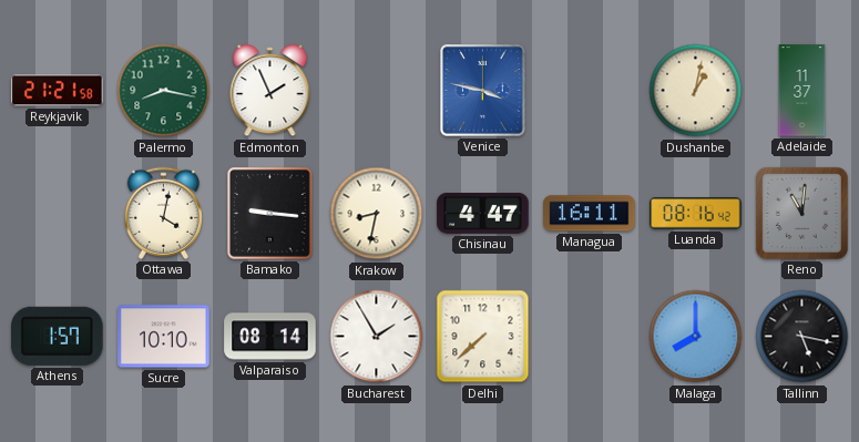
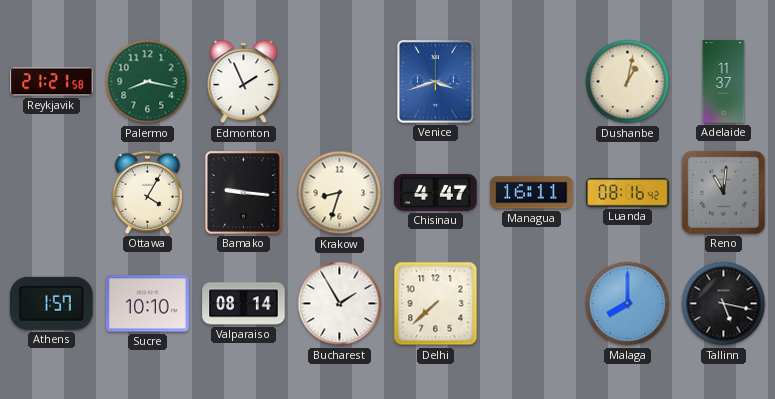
Venice: 3:47 -> 3:42 (436, 82)
Ottawa: 4:02 -> 4:05 (147, 192)
Krakow: 8:32 -> 8:33 (340, 193)
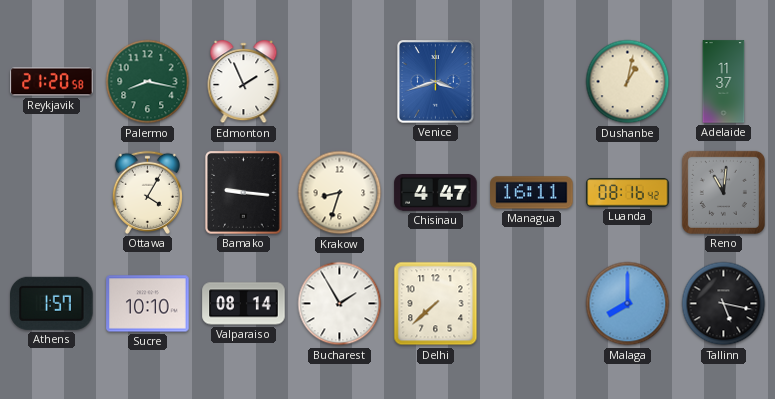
Reykjavik: 21:21 -> 21:20 (52, 82)
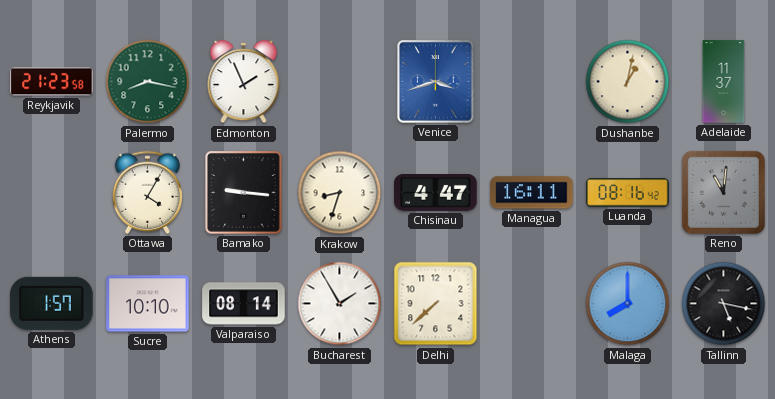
Reykjavik: 21:20 -> 21:23 (52, 82)
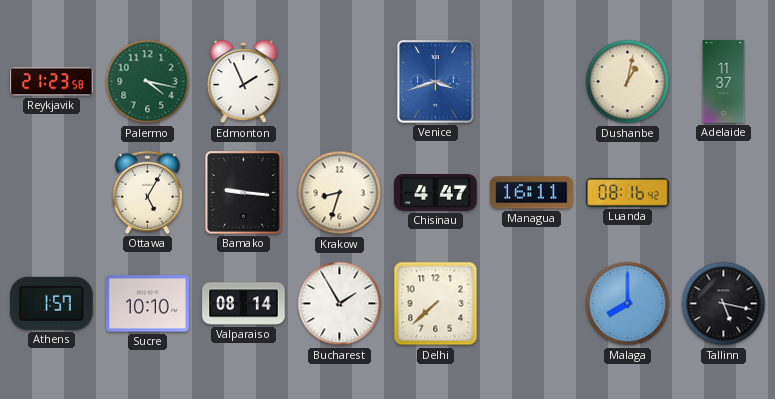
Palermo: 8:17 -> 4:17 (148, 82)
Ottawa: 4:05 -> 5:05 (147, 192)
Reno: 11:01 -> none (723, 192)
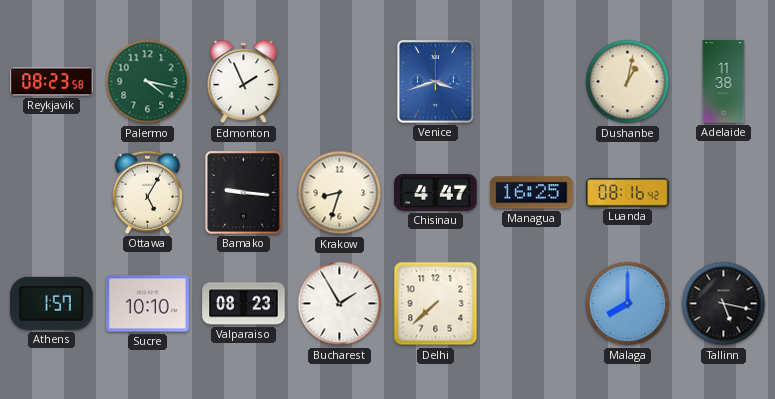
Reykjavik: 21:23 -> 08:23 (52, 82)
Adelaide: 11:37 -> 11:38 (724, 82)
Managua: 16:11 -> 16:25 (532, 193)
Valparaiso: 08:14 -> 08:23 (244, 304)
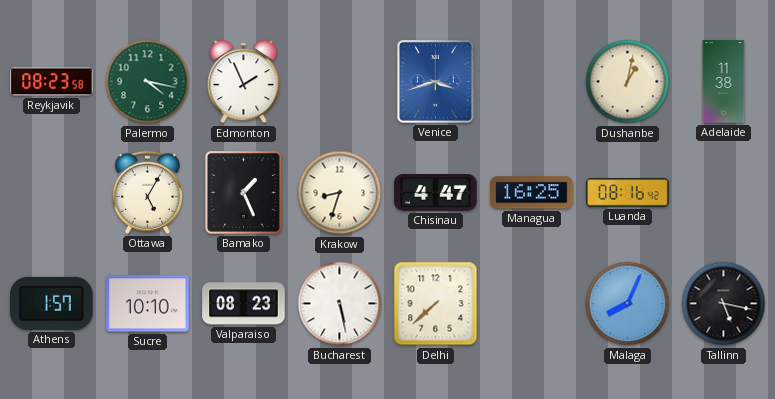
Bamako: 9:16 -> 1:26 (244, 193)
Bucharest: 1:55 -> 5:28 (340, 304)
Malaga: 8:00 -> 8:04 (628, 304)
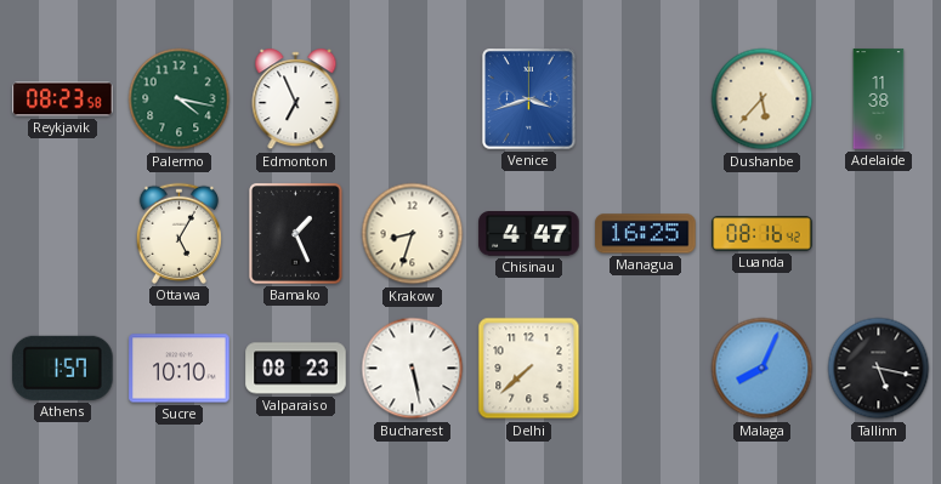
Edmonton: 1:56 -> 6:56 (296, 99)
Dushanbe: 1:02 -> 5:37 (763, 99)
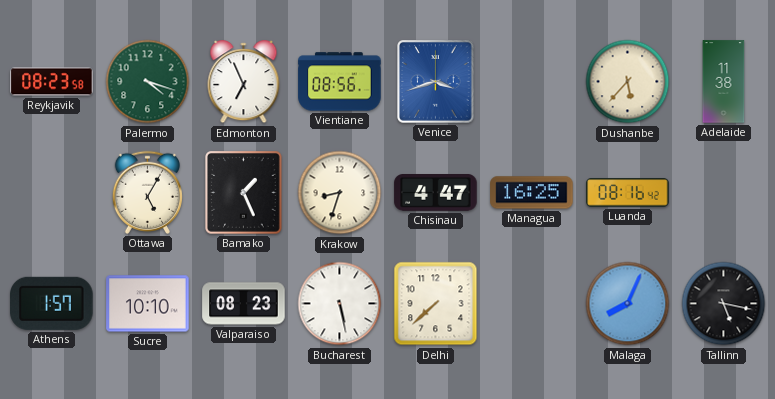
Palermo: 4:17 -> 4:18 (148, 82)
Vientiane: none -> 08:56 (340, 82)
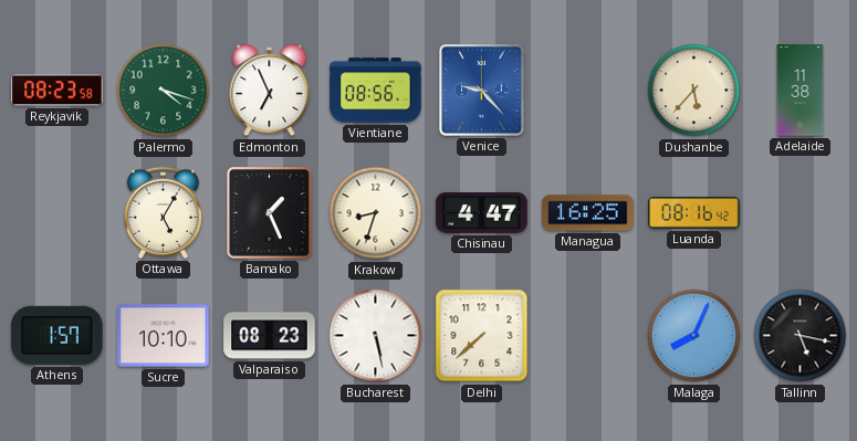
Venice: 3:42 -> 9:23 (482, 91)
